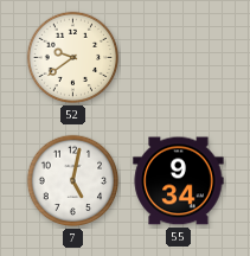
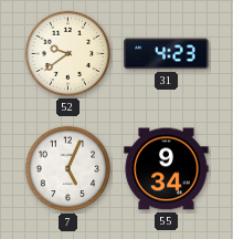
31: none -> 4:23 (167, 54)
7: 5:02 -> 5:04 (68, 169)
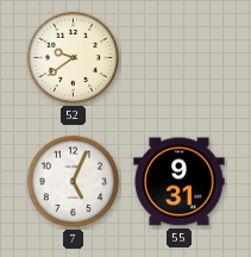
31: 4:23 -> none (167, 54)
55: 9:34 -> 9:31 (180, 182)
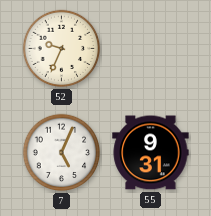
52: 9:39 -> 9:34 (62, 49)
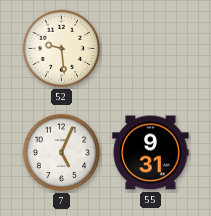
52: 9:34 -> 9:29 (62, 49)
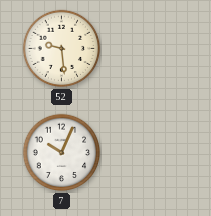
7: 5:04 -> 10:04 (62, 153)
55: 9:31 -> none (151, 153)
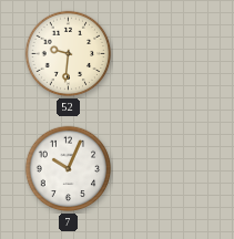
52: 9:29 -> 9:31 (69, 54)
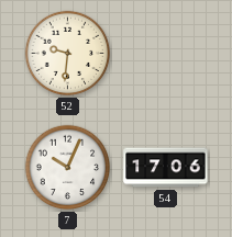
54: none -> 17:06 (166, 168)
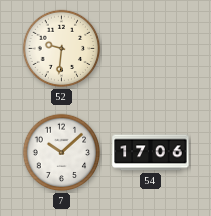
7: 10:04 -> 10:08 (62, 153)
